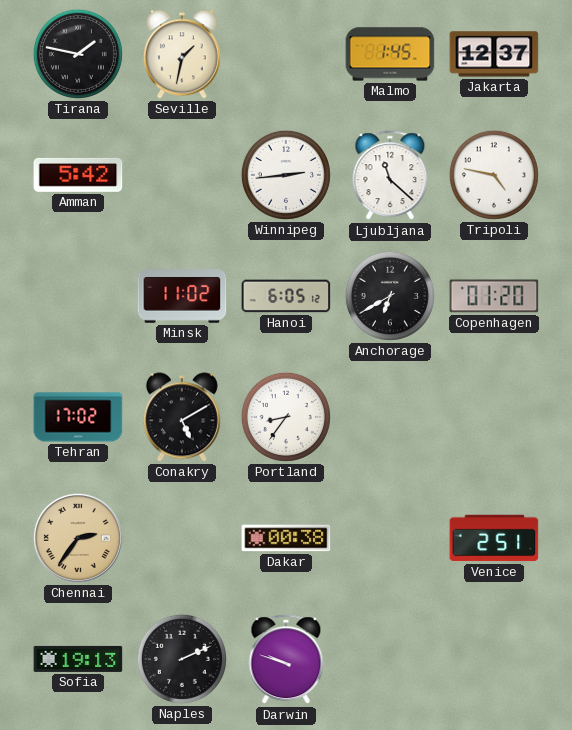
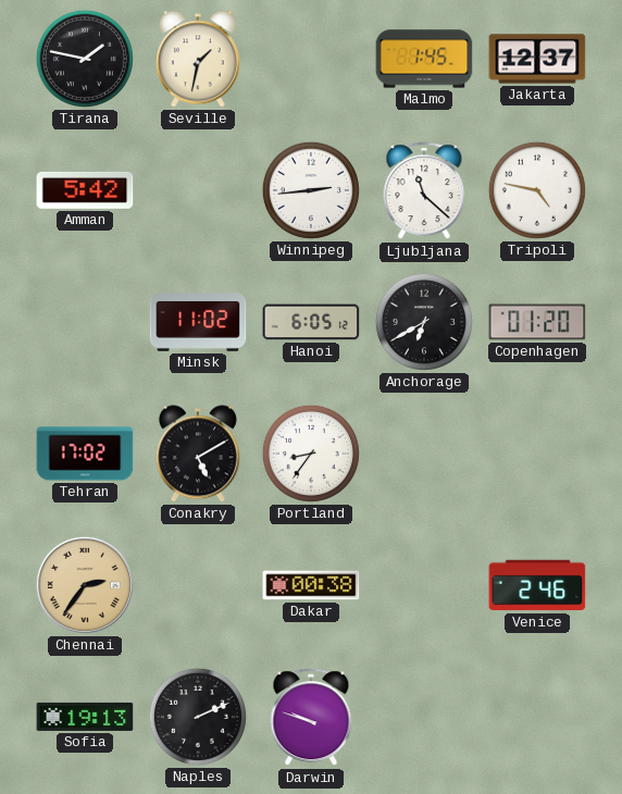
Venice: 2:51 -> 2:46 (537, 585)
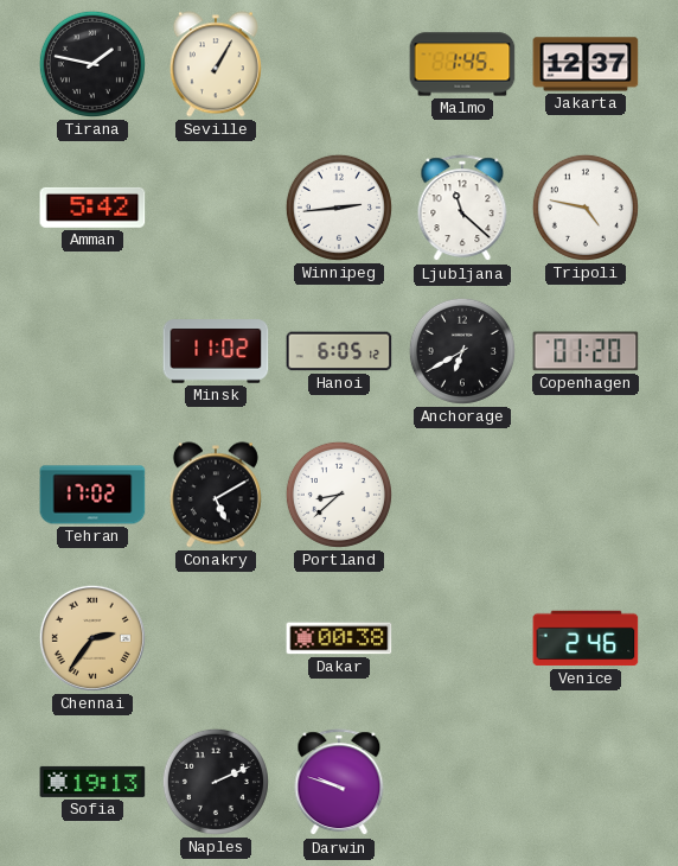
Seville: 1:32 -> 1:05 (216, 64)
Portland: 8:36 -> 8:38 (339, 495)
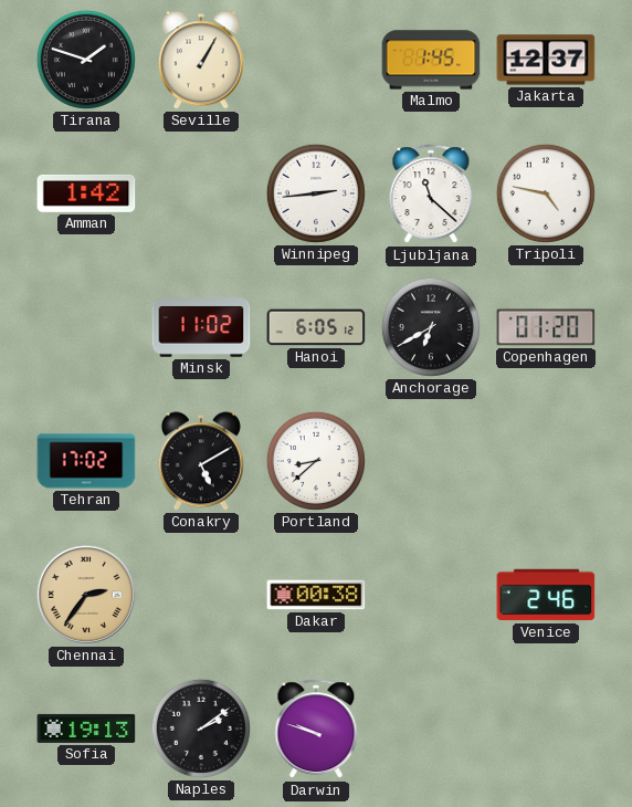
Tirana: 1:47 -> 1:48 (86, 60)
Amman: 5:42 -> 1:42 (86, 193)
Naples: 2:11 -> 2:09 (201, 729)
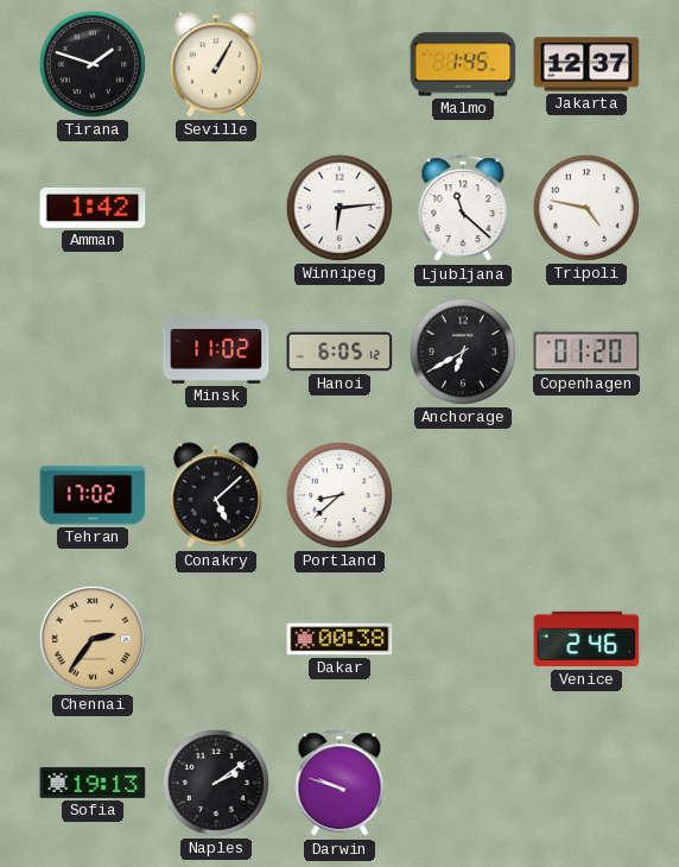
Winnipeg: 2:44 -> 6:14 (339, 208)
Conakry: 5:10 -> 5:08 (216, 495)
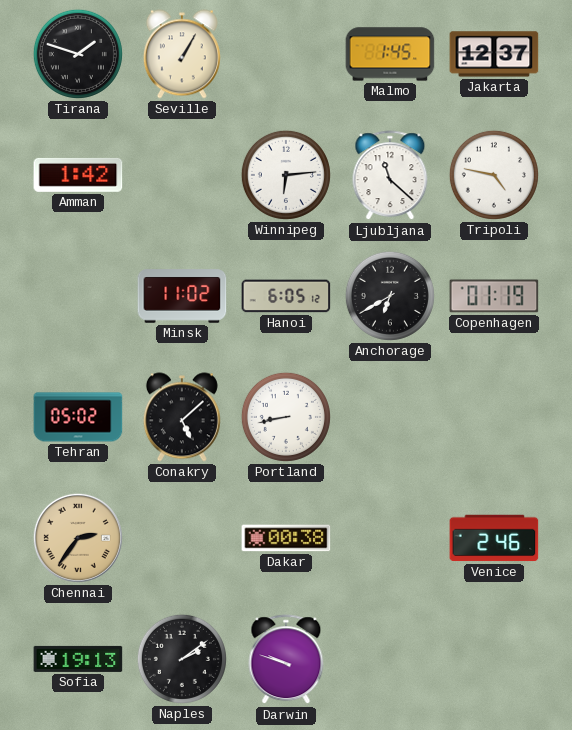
Copenhagen: 01:20 -> 01:19 (494, 296)
Tehran: 17:02 -> 05:02 (78, 417)
Portland: 8:38 -> 8:43 (286, 417)
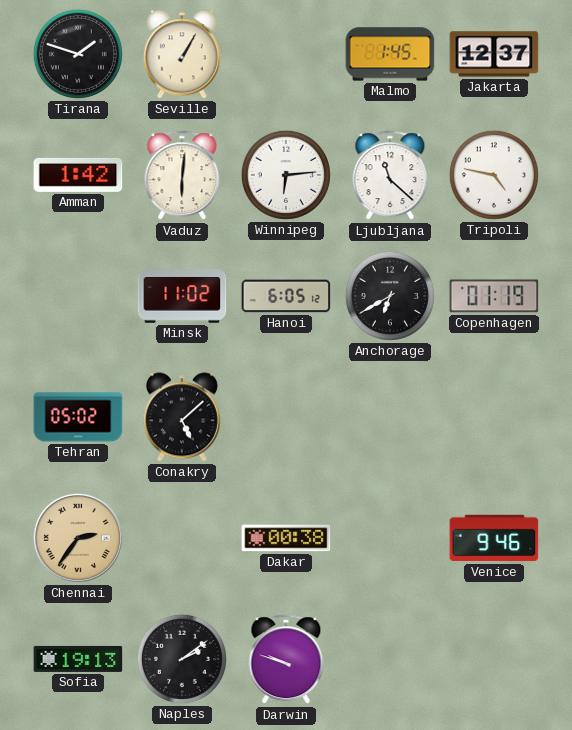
Vaduz: none -> 6:01 (182, 176)
Portland: 8:43 -> none (286, 417)
Venice: 2:46 -> 9:46 (494, 538)
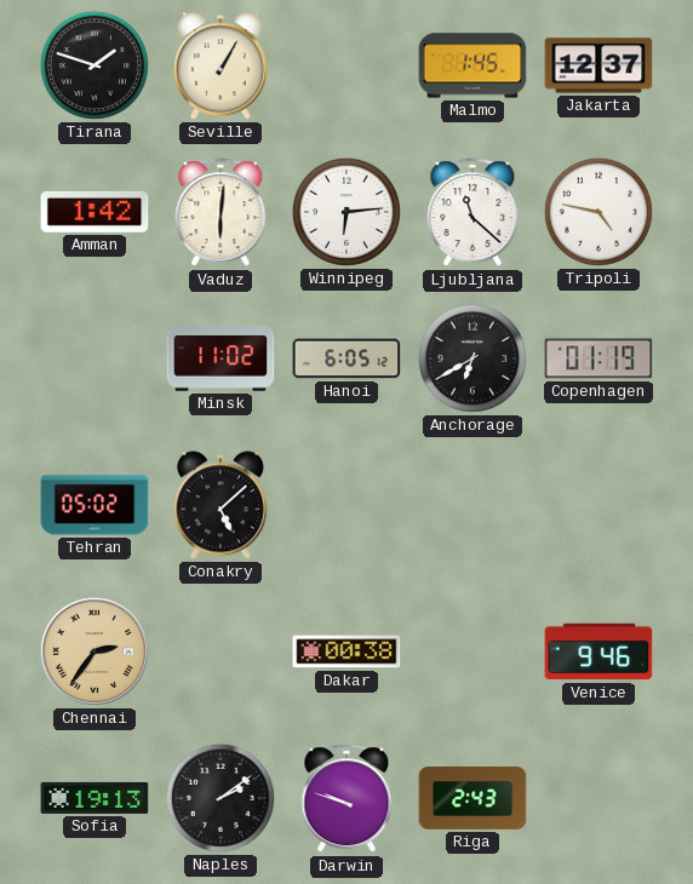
Riga: none -> 2:43 (472, 799)
